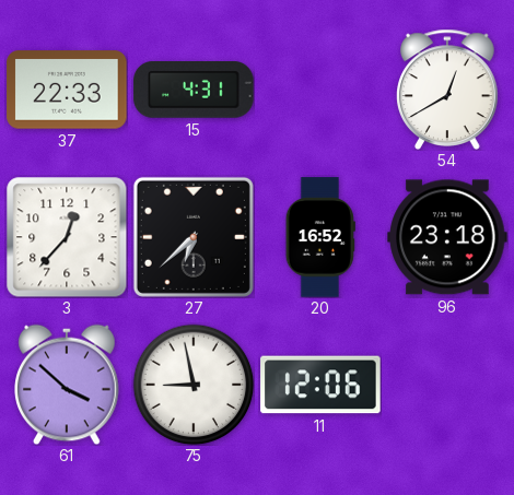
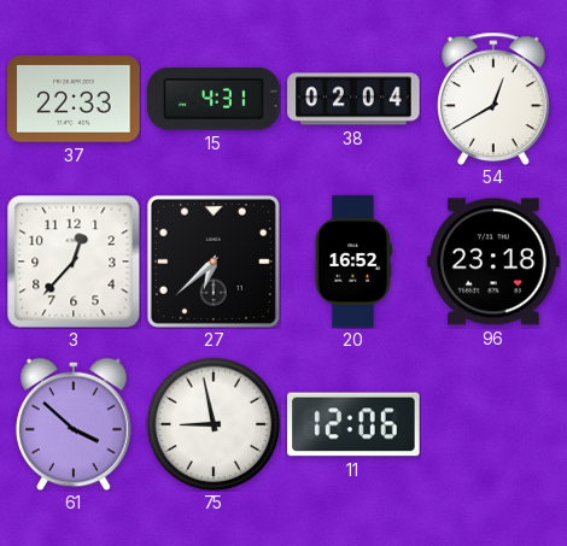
38: none -> 02:04 (353, 99)
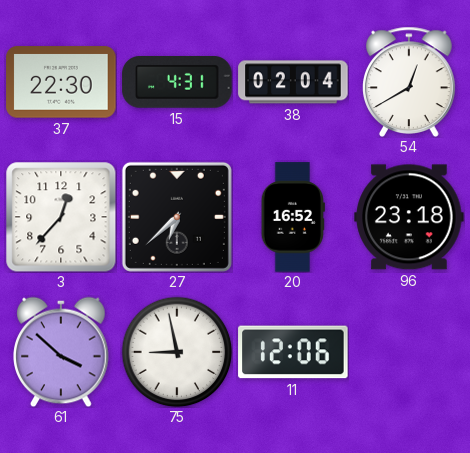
37: 22:33 -> 22:30 (61, 82)
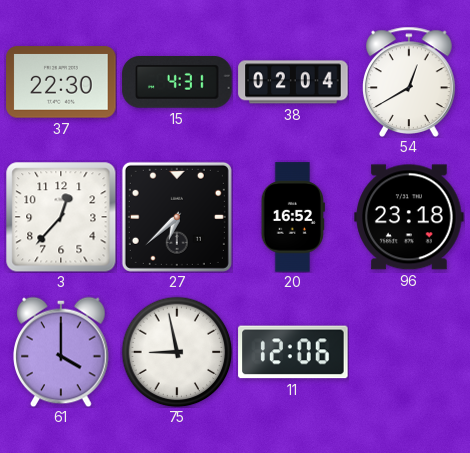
61: 3:52 -> 4:00 (61, 352)
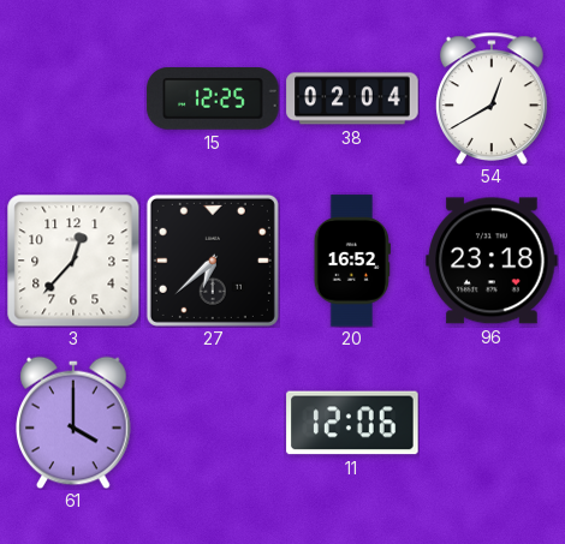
37: 22:30 -> none (61, 82)
15: 4:31 -> 12:25 (213, 100)
75: 8:58 -> none (177, 352)
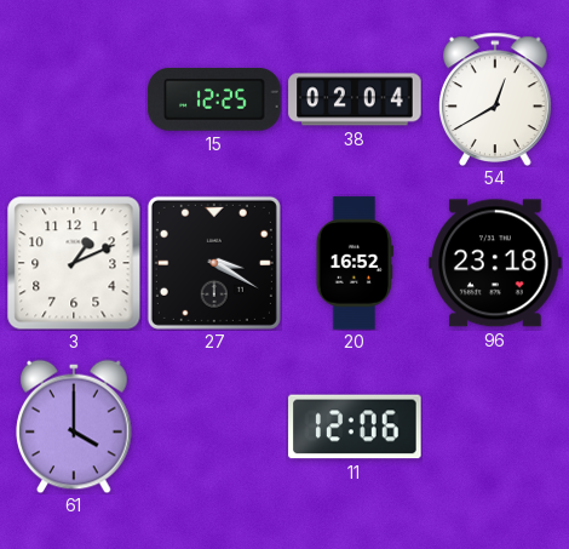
3: 12:37 -> 1:11 (74, 263)
27: 6:38 -> 3:20 (214, 263)
